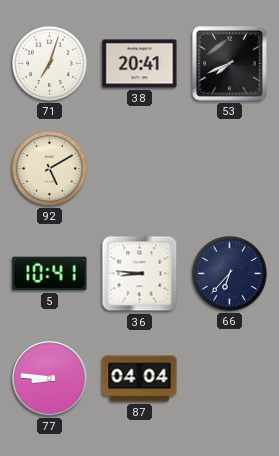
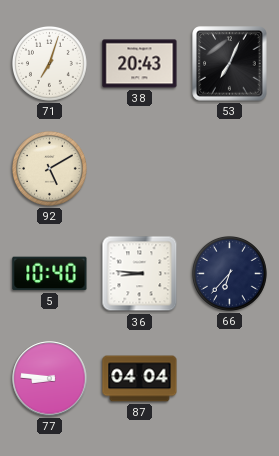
38: 20:41 -> 20:43 (140, 64)
53: 7:41 -> 7:04 (230, 64)
5: 10:41 -> 10:40 (50, 274)
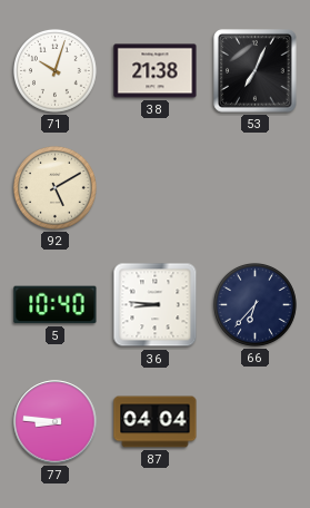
71: 7:03 -> 10:03 (56, 71)
38: 20:43 -> 21:38 (156, 71)
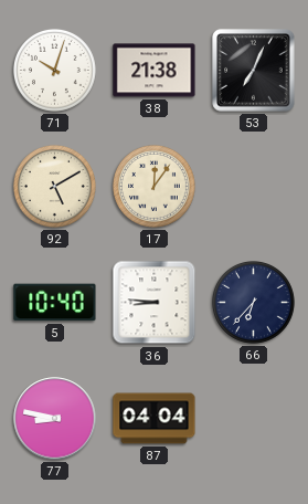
17: none -> 12:06 (155, 187)
77: 8:46 -> 8:47 (55, 419)
